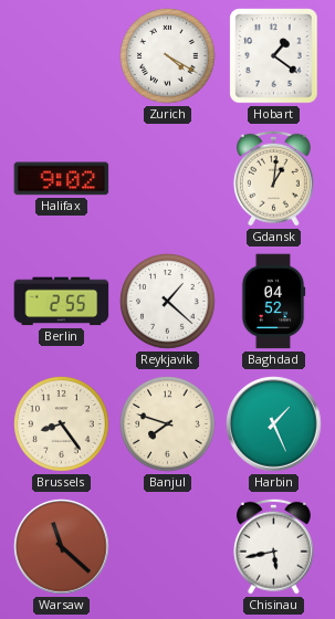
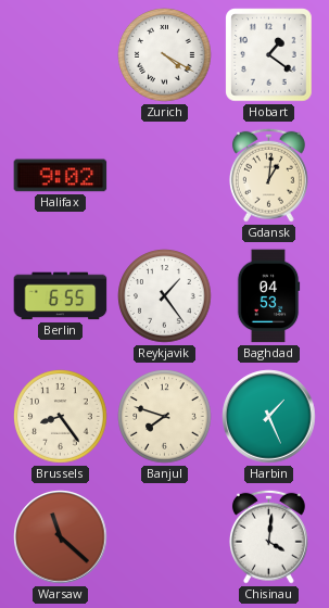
Berlin: 2:55 -> 6:55 (61, 296)
Reykjavik: 1:22 -> 1:24 (165, 296)
Baghdad: 04:52 -> 04:53 (268, 296)
Chisinau: 5:43 -> 4:01 (268, 536)
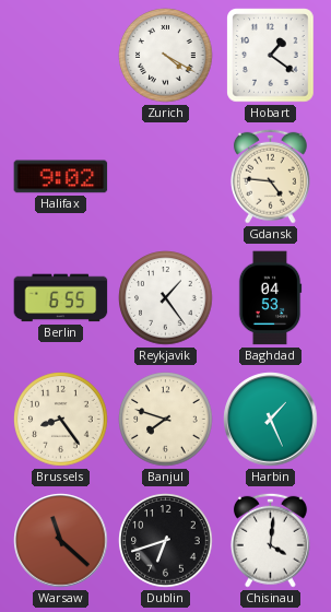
Gdansk: 1:01 -> 4:46 (270, 176)
Dublin: none -> 6:42 (166, 541)
